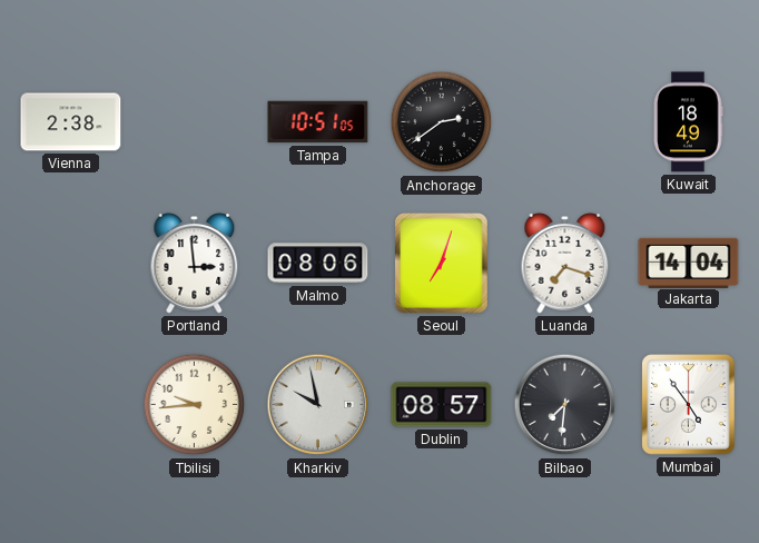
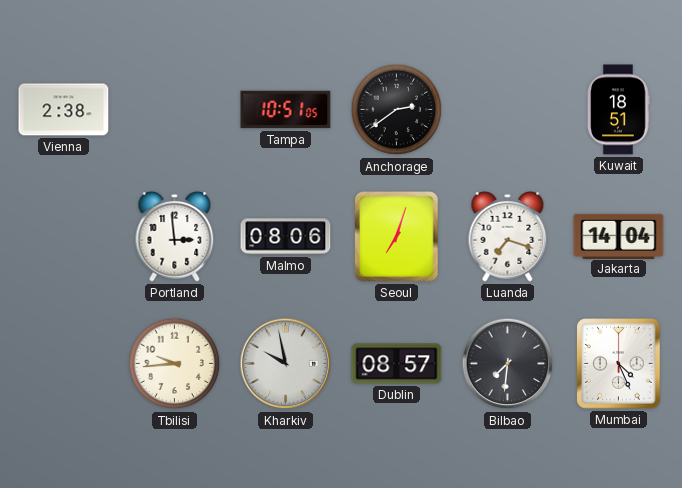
Kuwait: 18:49 -> 18:51 (619, 110)
Mumbai: 4:54 -> 4:26 (619, 364)
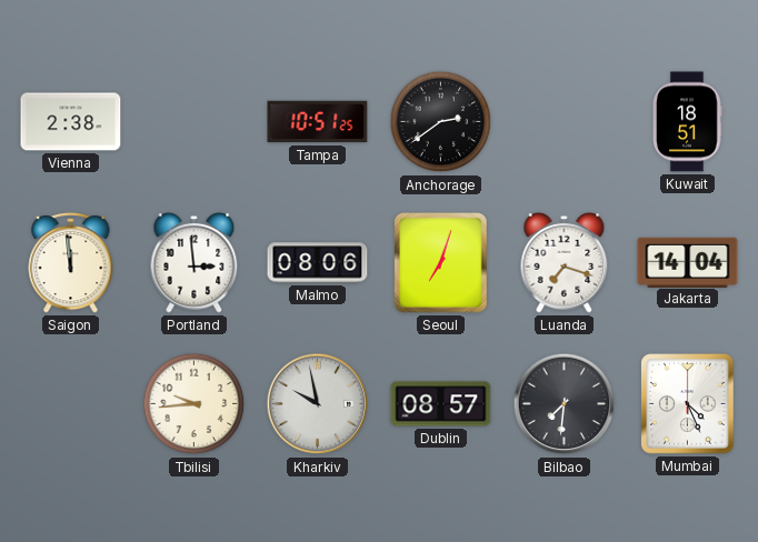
Tampa: 10:51:05 -> 10:51:25 (318, 122)
Saigon: none -> 11:59 (71, 263)
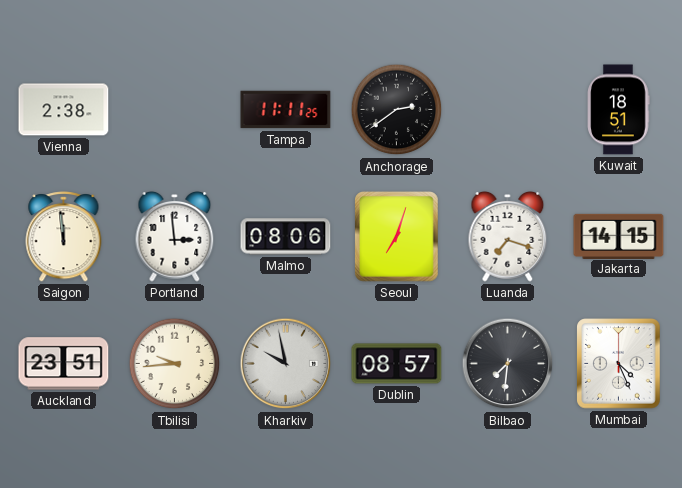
Tampa: 10:51 -> 11:11 (286, 110)
Jakarta: 14:04 -> 14:15 (619, 236)
Auckland: none -> 23:51 (64, 364)
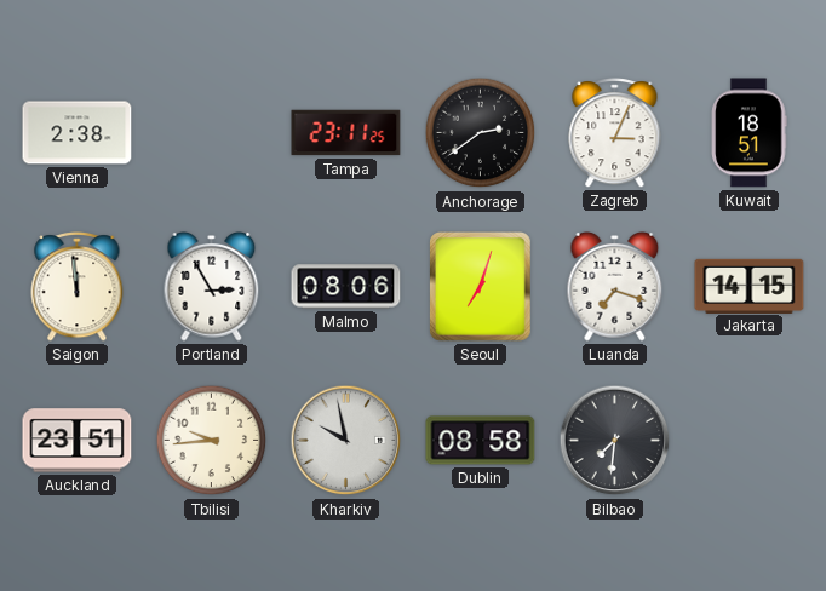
Tampa: 11:11 -> 23:11 (346, 133)
Zagreb: none -> 3:04 (615, 133)
Portland: 2:59 -> 2:55 (212, 287)
Dublin: 08:57 -> 08:58 (481, 441)
Mumbai: 4:26 -> none (619, 364)
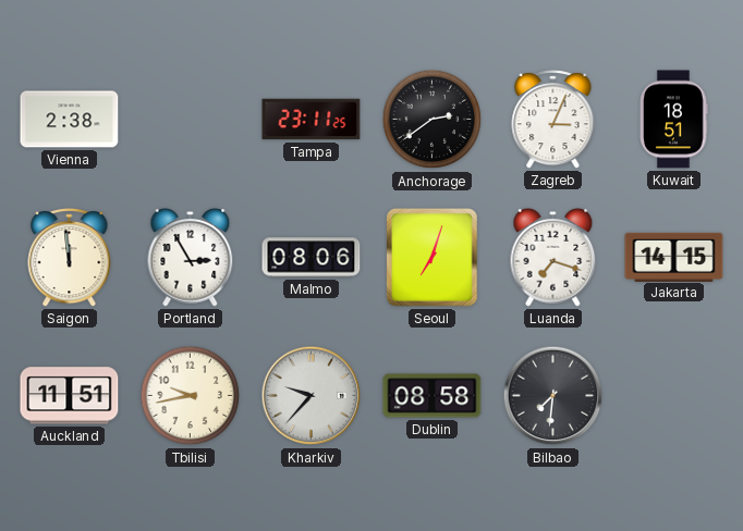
Auckland: 23:51 -> 11:51 (70, 396)
Tbilisi: 9:44 -> 9:43 (191, 396)
Kharkiv: 9:58 -> 9:37 (312, 396)
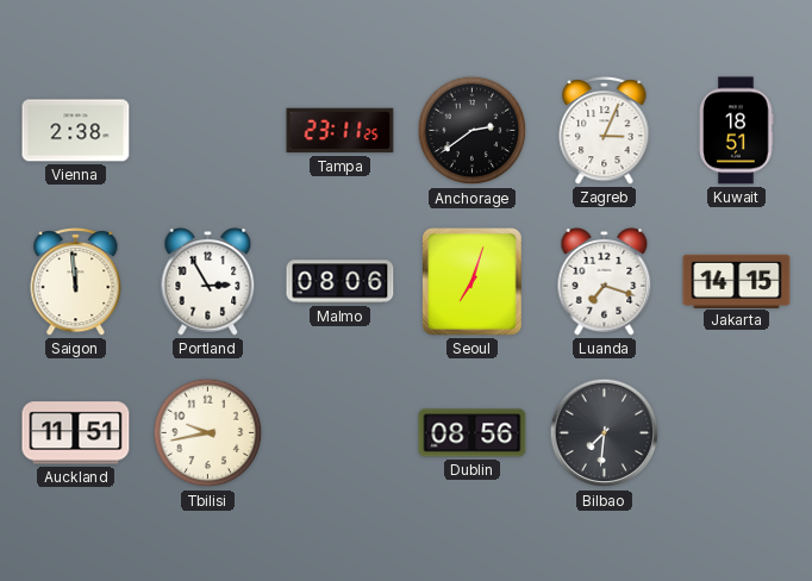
Kharkiv: 9:37 -> none (312, 396)
Dublin: 08:58 -> 08:56 (473, 433)
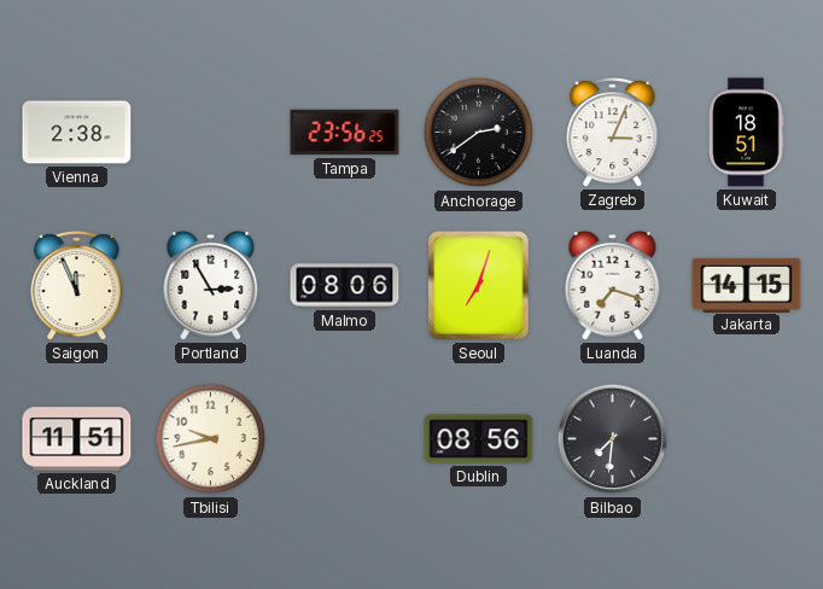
Tampa: 23:11 -> 23:56 (345, 133)
Saigon: 11:59 -> 11:56 (77, 286)
